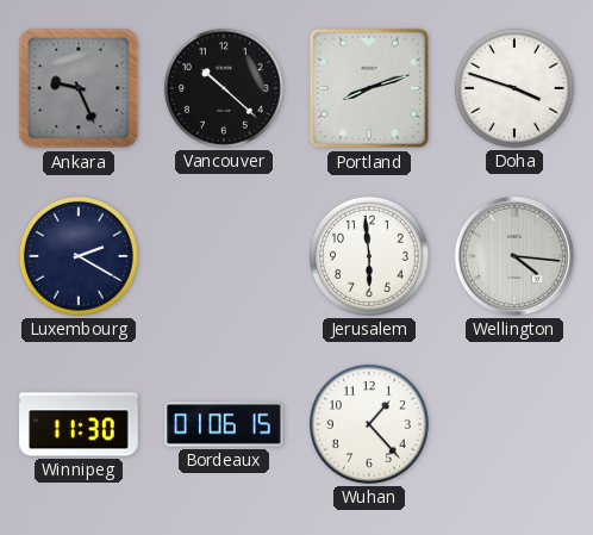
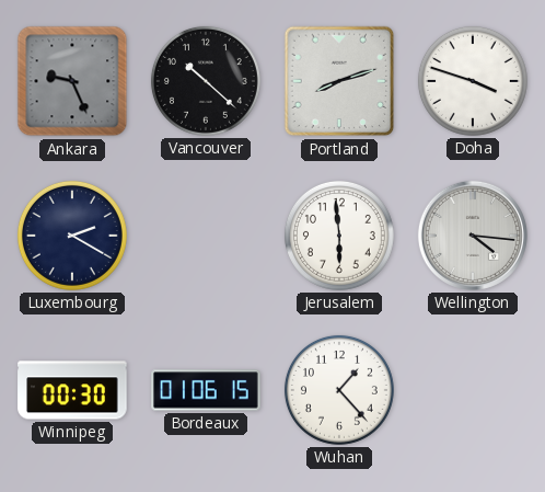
Winnipeg: 11:30 -> 00:30 (72, 390)
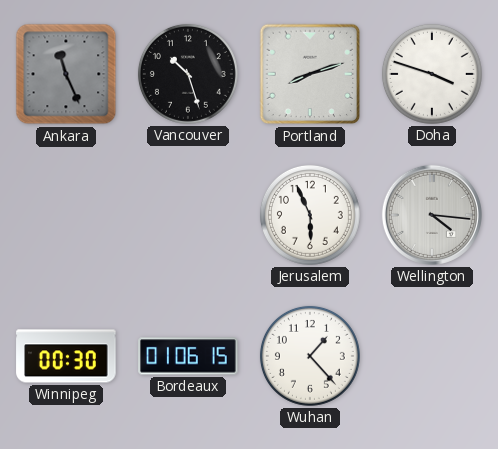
Ankara: 9:26 -> 11:26 (66, 74)
Vancouver: 10:22 -> 10:27 (188, 74)
Luxembourg: 2:20 -> none (72, 236)
Jerusalem: 5:59 -> 5:56 (310, 215)
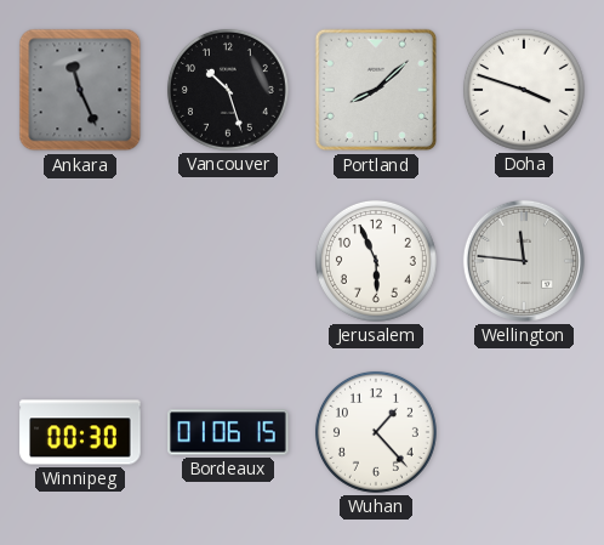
Portland: 8:12 -> 8:08 (376, 90)
Wellington: 4:16 -> 11:46 (524, 261)
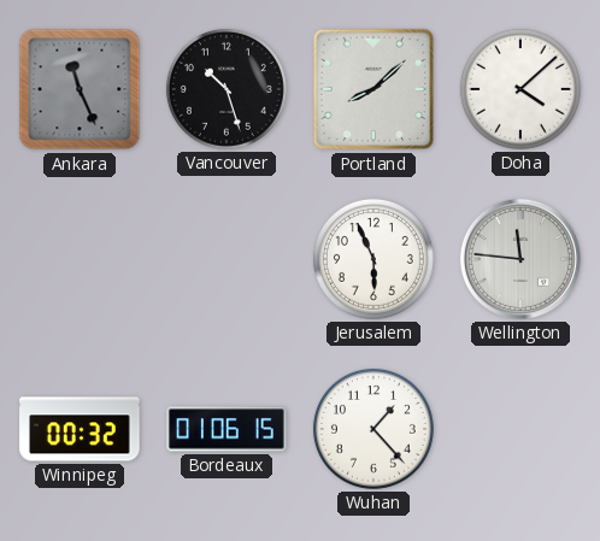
Doha: 3:48 -> 4:08 (520, 89)
Winnipeg: 00:30 -> 00:32 (80, 429)
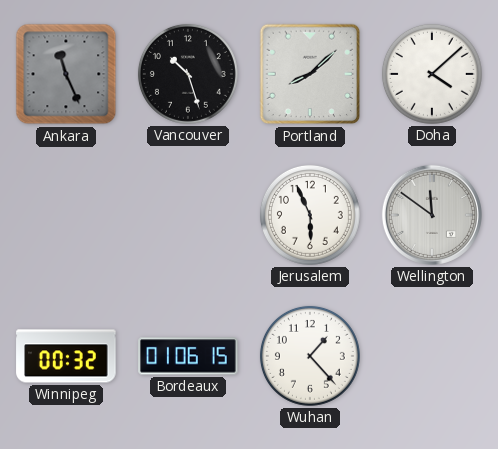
Wellington: 11:46 -> 11:51 (432, 215)
